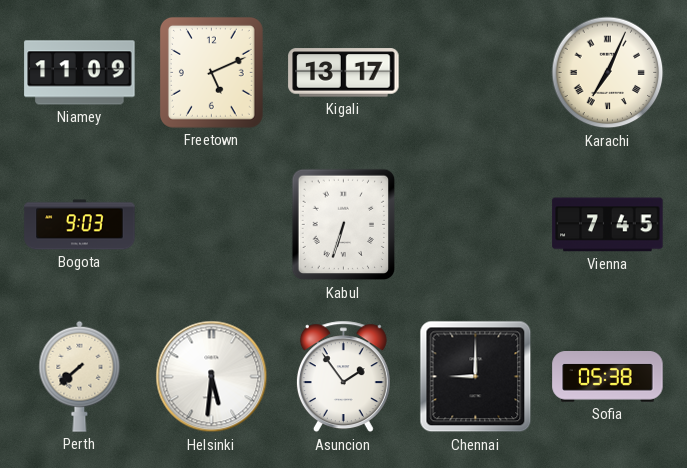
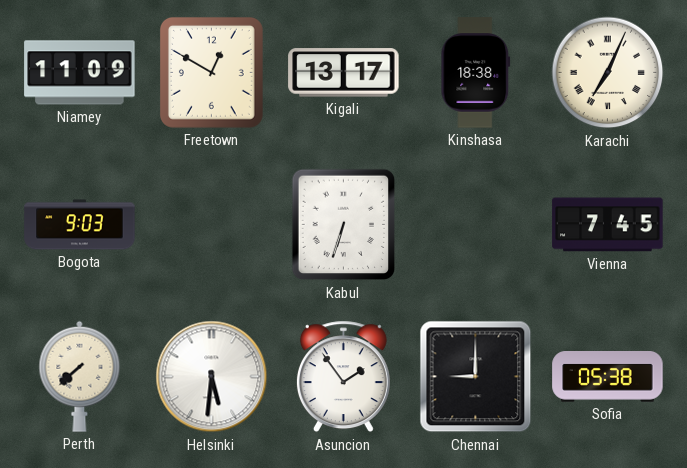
Freetown: 5:11 -> 12:50 (211, 72)
Kinshasa: none -> 18:38 (476, 73)
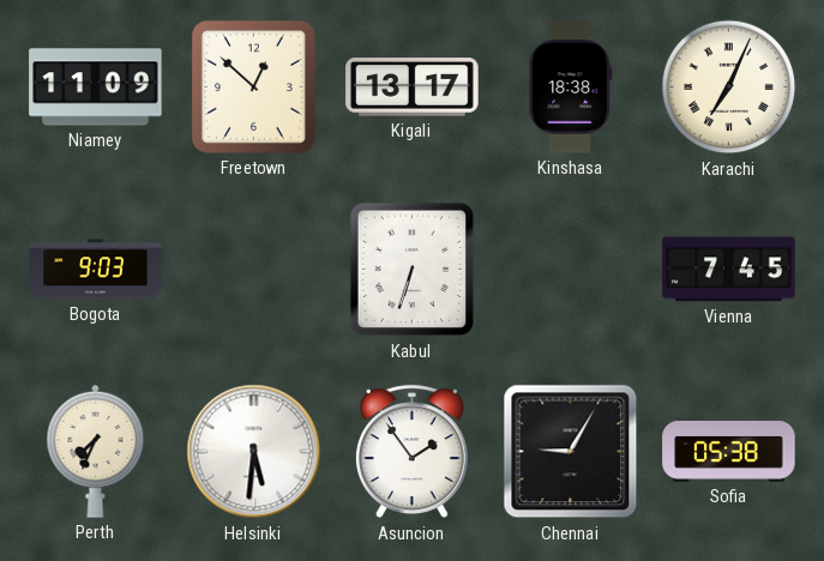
Freetown: 12:50 -> 12:52 (253, 86)
Perth: 7:38 -> 7:34 (96, 451)
Chennai: 9:00 -> 9:05 (571, 452)
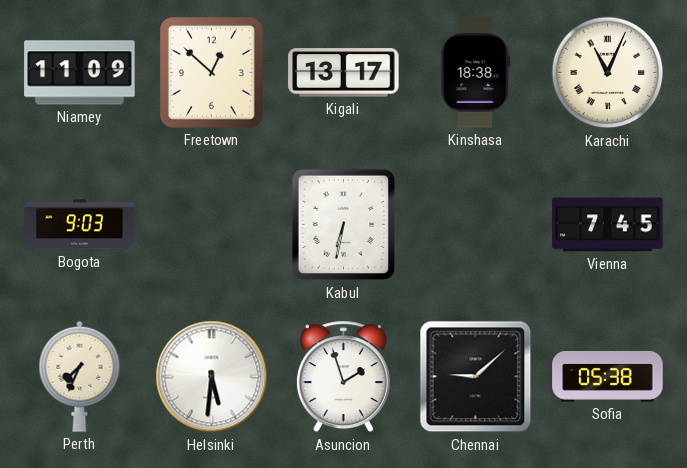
Karachi: 7:04 -> 11:04 (608, 73)
Kabul: 6:33 -> 6:32 (344, 225)
Asuncion: 1:54 -> 1:57 (343, 377)
Chennai: 9:05 -> 9:08 (476, 377)
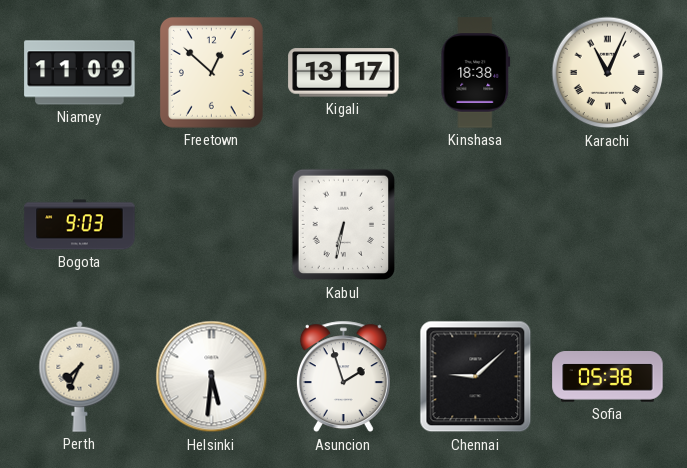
Vienna: 7:45 -> none (608, 225)
